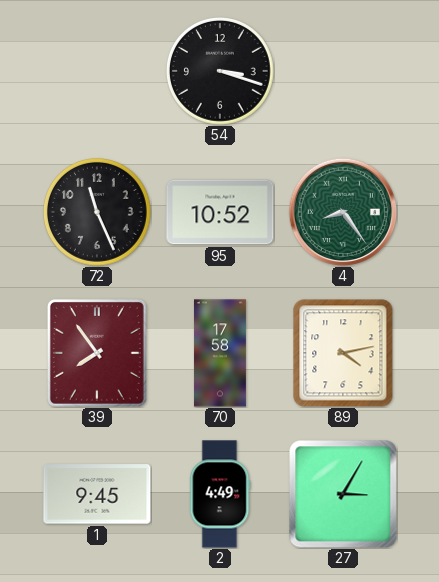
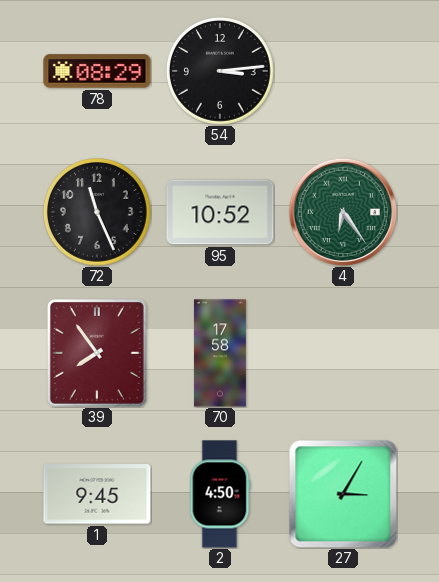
78: none -> 08:29 (97, 71)
54: 3:18 -> 3:14 (221, 72)
4: 8:24 -> 6:24 (343, 212)
89: 4:13 -> none (343, 353)
2: 4:49 -> 4:50 (220, 494)
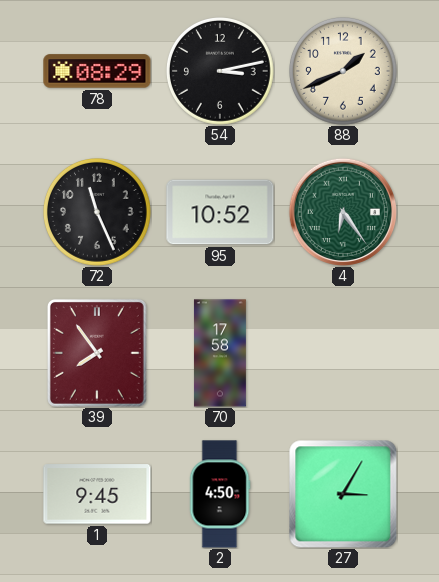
54: 3:14 -> 3:13 (221, 72)
88: none -> 1:41 (344, 72)
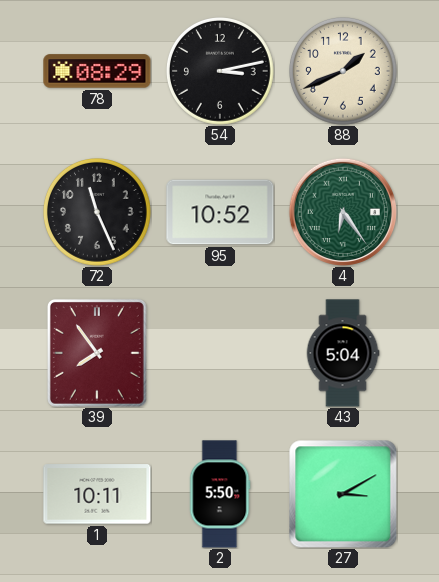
70: 17:58 -> none (220, 353)
43: none -> 5:04 (343, 353)
1: 9:45 -> 10:11 (97, 494)
2: 4:50 -> 5:50 (220, 494)
27: 3:05 -> 3:10 (343, 494)
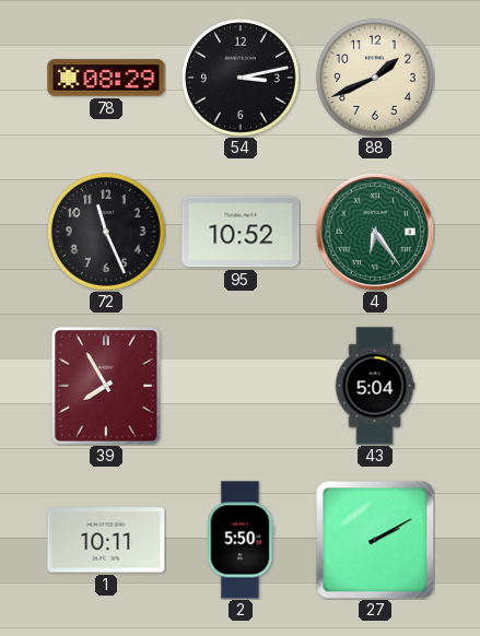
39: 7:54 -> 7:55 (106, 386)
27: 3:10 -> 2:10 (375, 540)
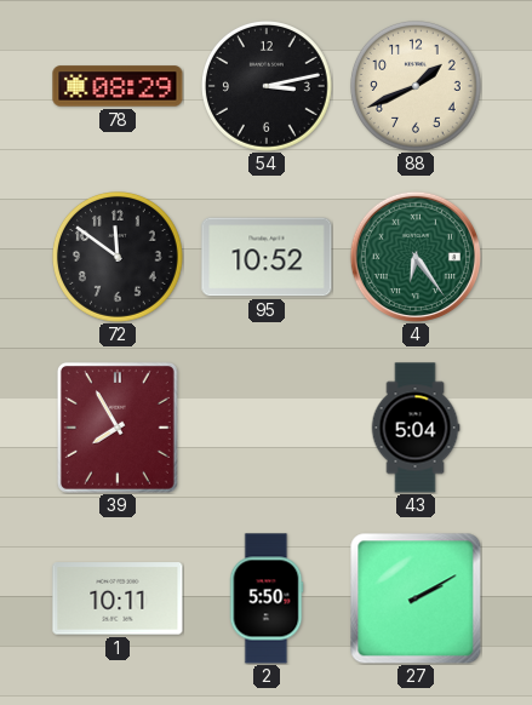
72: 11:26 -> 11:51 (119, 258)
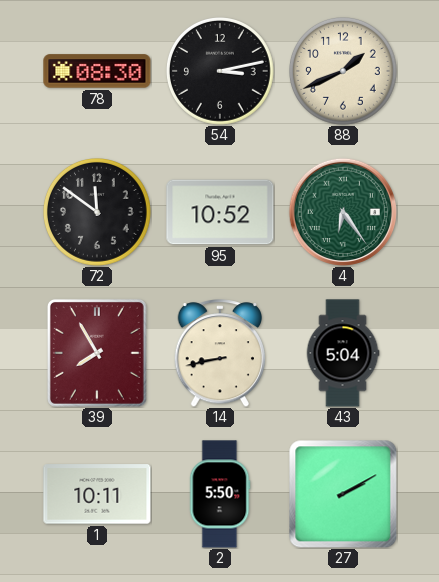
78: 08:29 -> 08:30 (97, 71)
14: none -> 8:43 (219, 353)
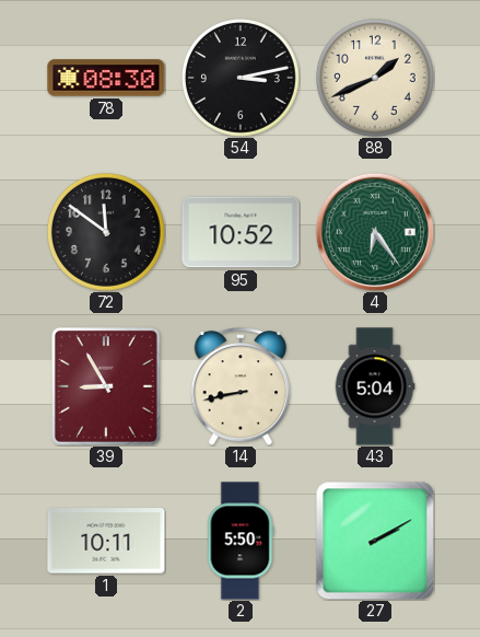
39: 7:55 -> 8:55 (106, 386)
